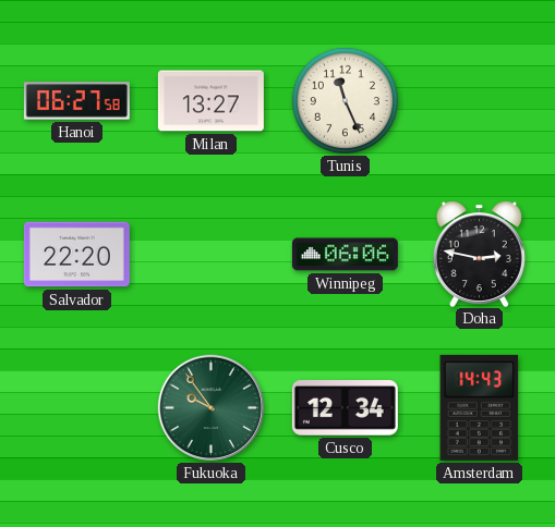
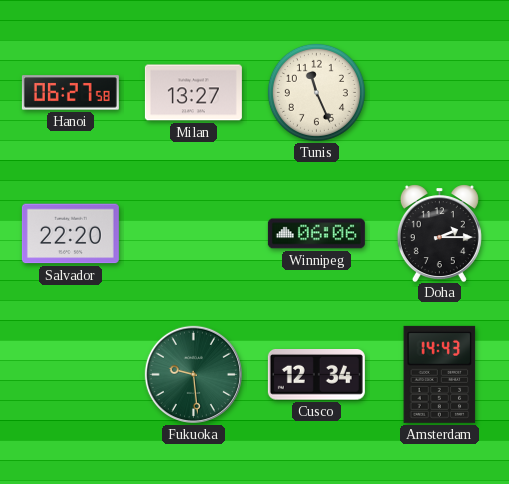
Doha: 2:47 -> 2:15 (439, 233)
Fukuoka: 9:54 -> 9:29 (193, 374)
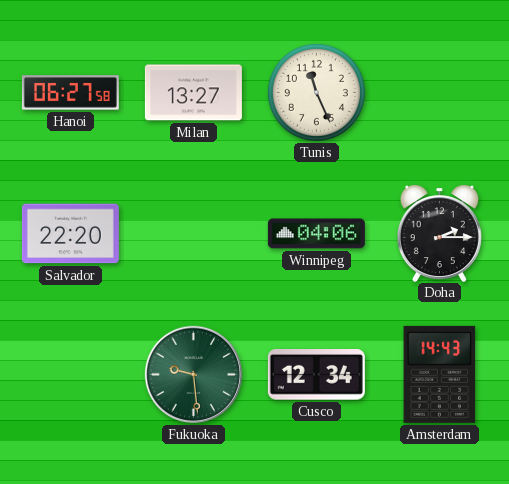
Winnipeg: 06:06 -> 04:06 (316, 234)
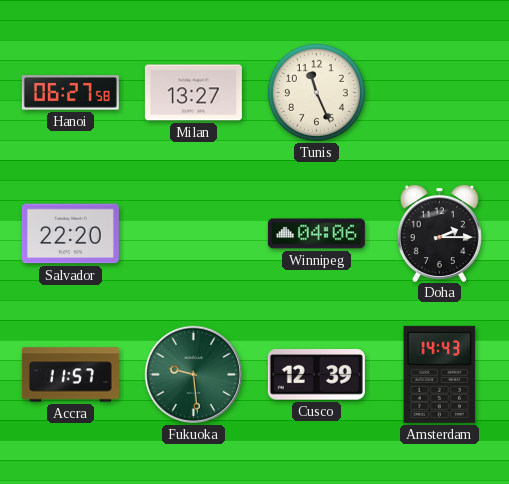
Accra: none -> 11:57 (70, 375)
Cusco: 12:34 -> 12:39 (316, 375)
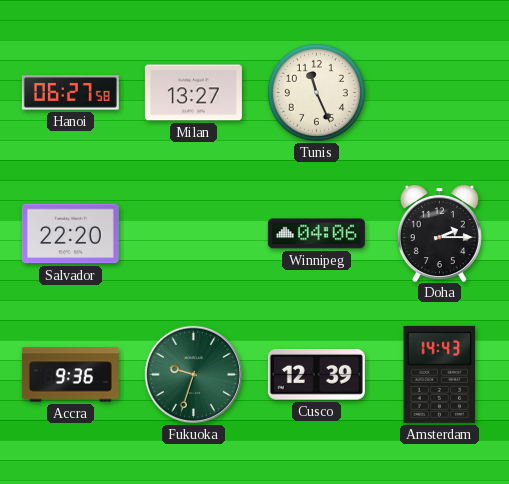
Accra: 11:57 -> 9:36 (70, 375)
Fukuoka: 9:29 -> 9:33 (193, 374)
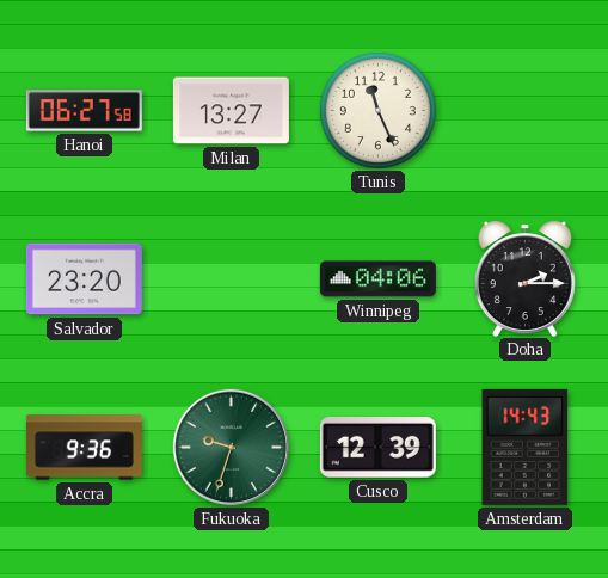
Salvador: 22:20 -> 23:20 (84, 279)
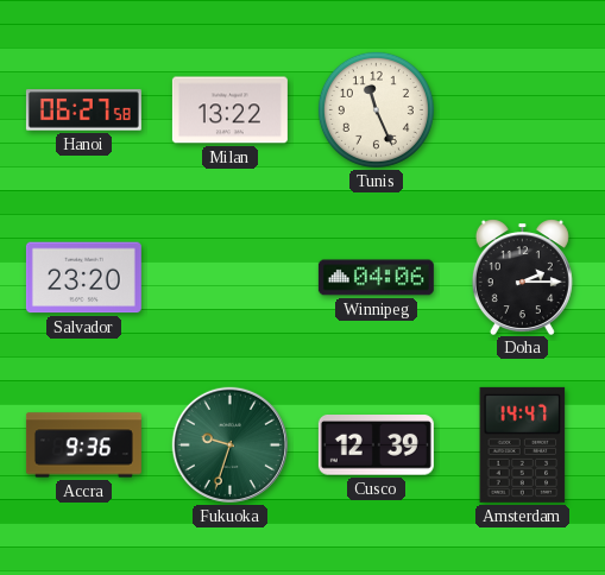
Milan: 13:27 -> 13:22 (229, 110)
Amsterdam: 14:43 -> 14:47 (523, 444)
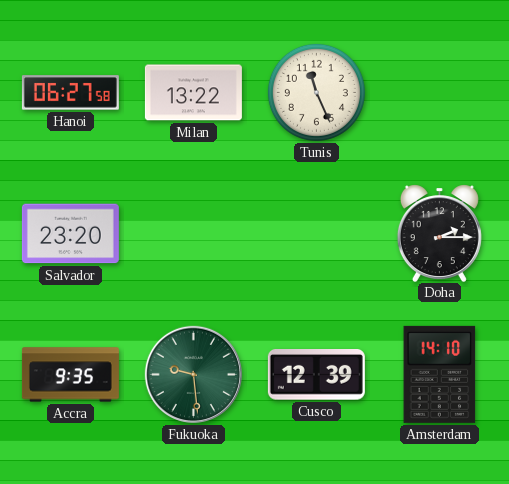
Winnipeg: 04:06 -> none (376, 278)
Accra: 9:36 -> 9:35 (70, 375)
Fukuoka: 9:33 -> 9:29 (193, 374)
Amsterdam: 14:47 -> 14:10 (440, 374)
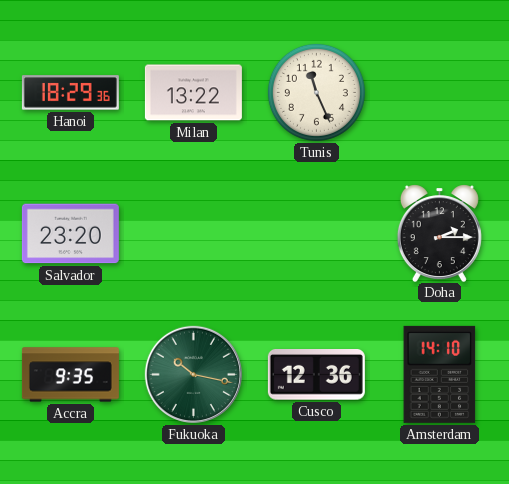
Hanoi: 06:27 -> 18:29 (70, 93)
Fukuoka: 9:29 -> 10:17 (193, 374)
Cusco: 12:39 -> 12:36 (316, 375)
